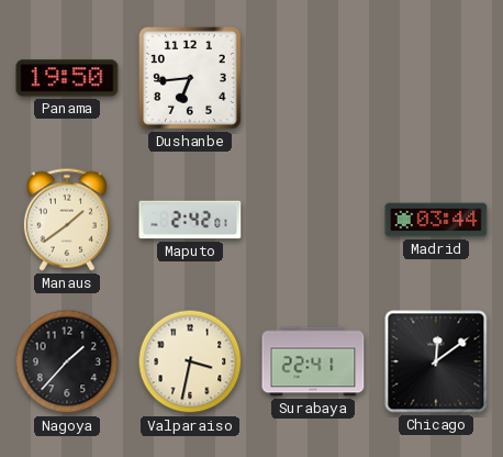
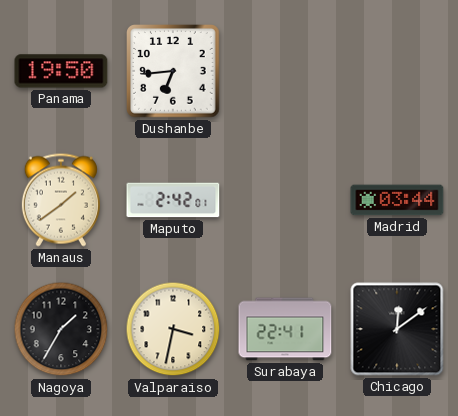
Nagoya: 1:37 -> 1:35 (61, 329)
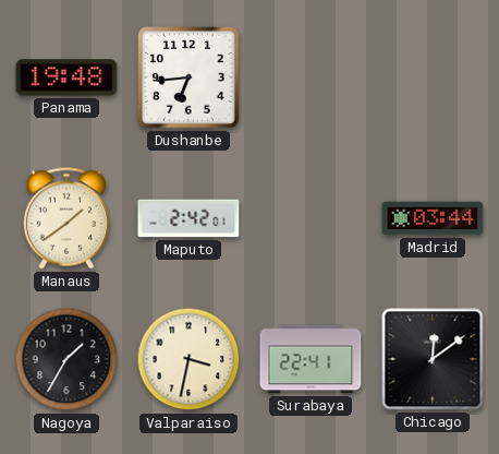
Panama: 19:50 -> 19:48 (66, 77)
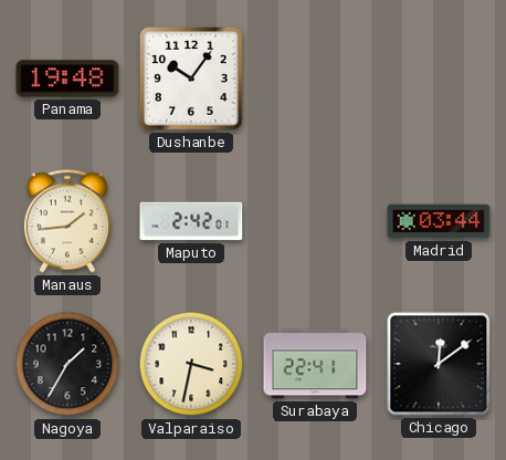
Dushanbe: 6:44 -> 10:06 (192, 80)
Manaus: 1:39 -> 1:44 (67, 221)
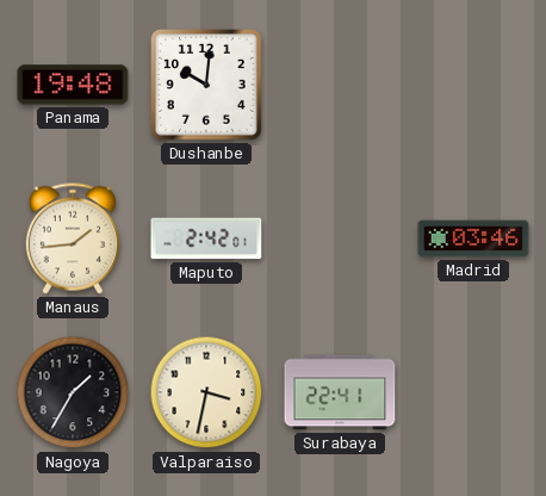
Dushanbe: 10:06 -> 10:01 (207, 86)
Madrid: 03:44 -> 03:46 (473, 238)
Chicago: 12:09 -> none (439, 364)
